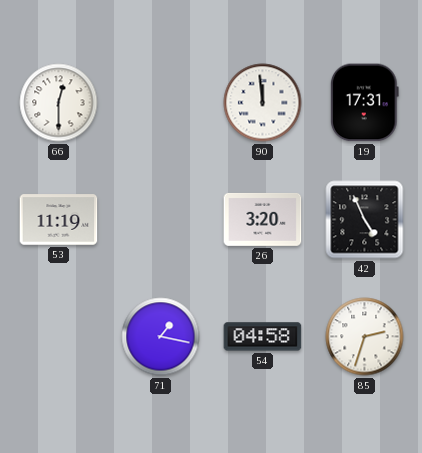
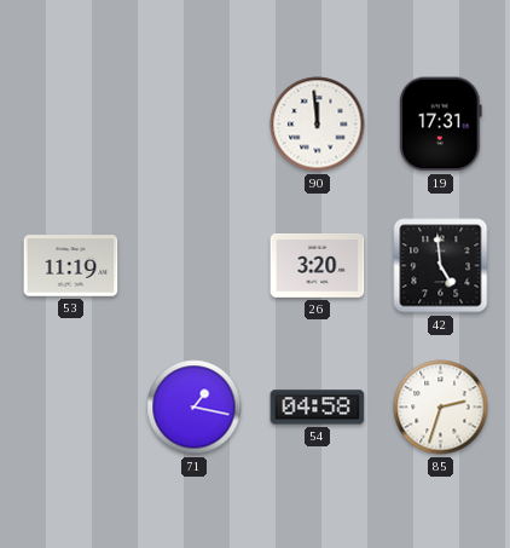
66: 12:30 -> none (59, 103)
42: 4:56 -> 4:59 (441, 266)
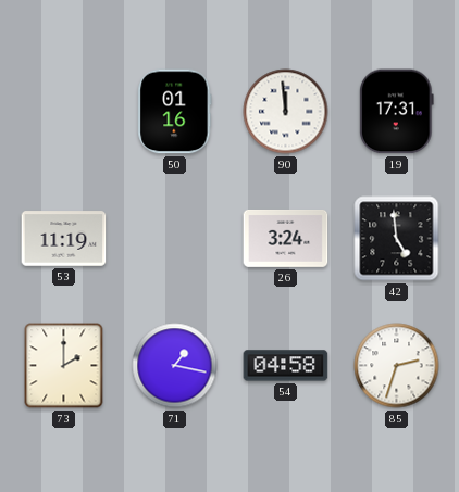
50: none -> 01:16 (175, 112)
26: 3:20 -> 3:24 (286, 238)
73: none -> 2:00 (64, 366)
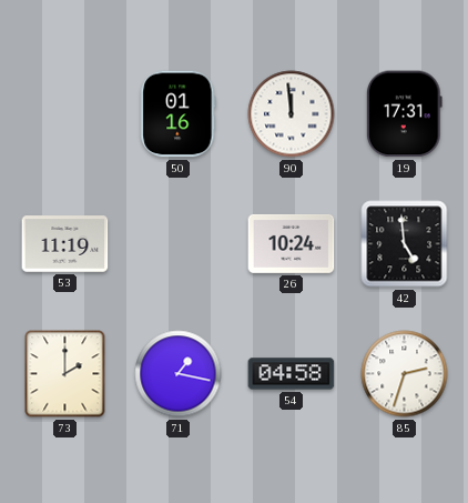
26: 3:24 -> 10:24 (292, 243)
